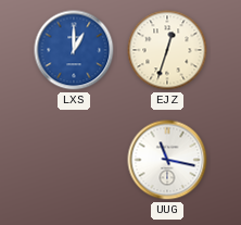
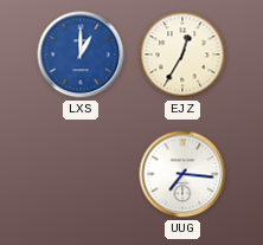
EJZ: 12:33 -> 12:35 (182, 54)
UUG: 11:17 -> 7:16 (182, 174)
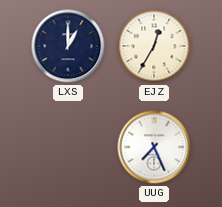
LXS dial: blue -> navy (68, 46)
UUG: 7:16 -> 7:26 (154, 147)
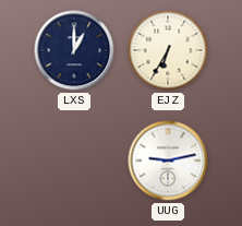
EJZ: 12:35 -> 6:35 (168, 50)
UUG: 7:26 -> 9:13 (168, 160)
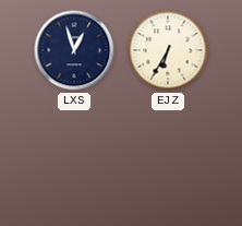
LXS: 1:00 -> 12:57 (74, 50)
UUG: 9:13 -> none (168, 160)
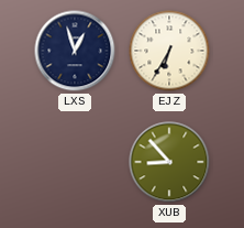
XUB: none -> 8:53 (169, 162)
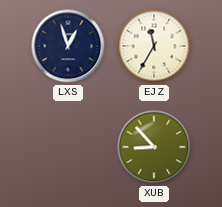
EJZ: 6:35 -> 11:35 (154, 46)
